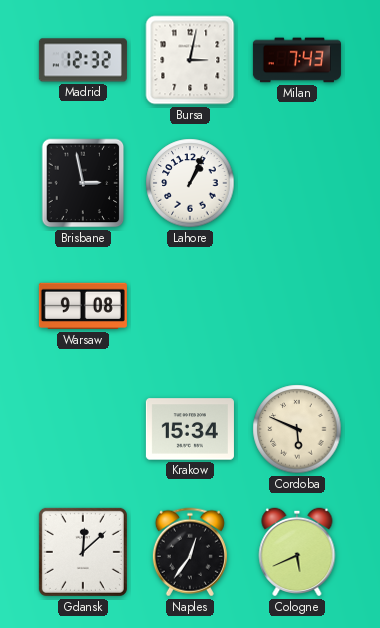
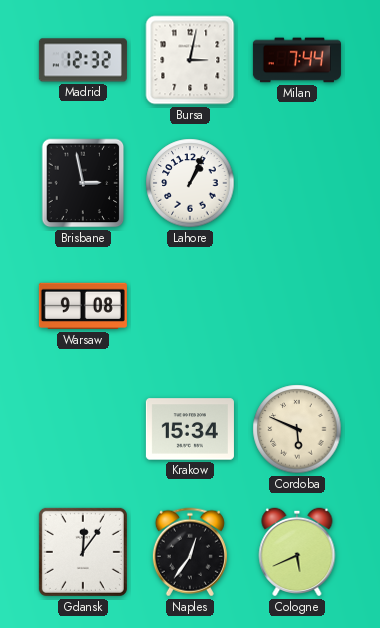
Milan: 7:43 -> 7:44 (297, 60)
Gdansk: 12:08 -> 12:06 (83, 552)
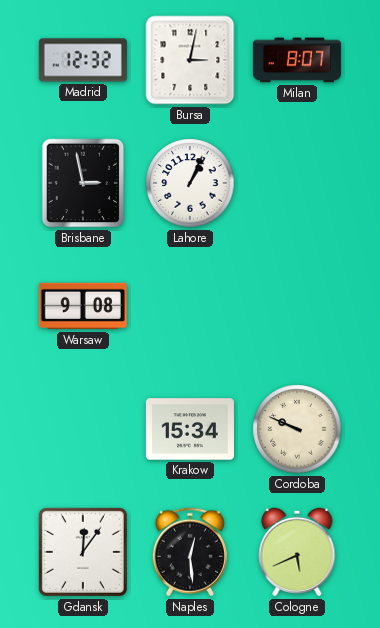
Milan: 7:44 -> 8:07 (297, 60)
Cordoba: 5:49 -> 9:49 (297, 429)
Naples: 12:36 -> 12:29 (190, 552)
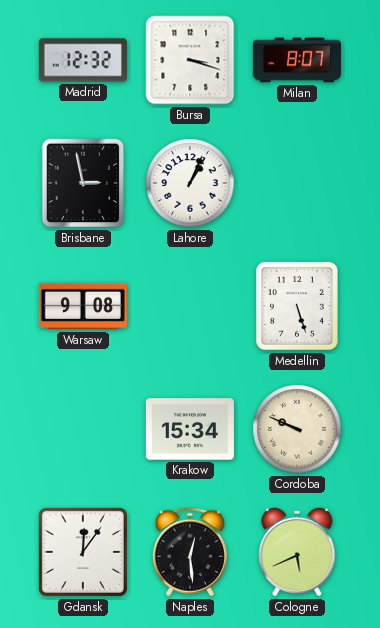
Bursa: 3:02 -> 3:18 (190, 60)
Medellin: none -> 5:27 (297, 306)
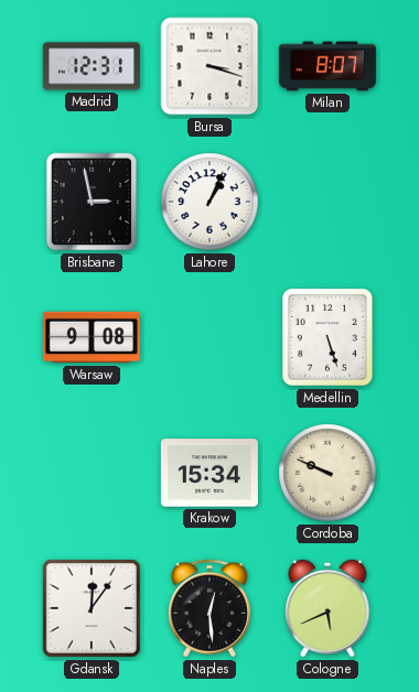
Madrid: 12:32 -> 12:31 (92, 66)
